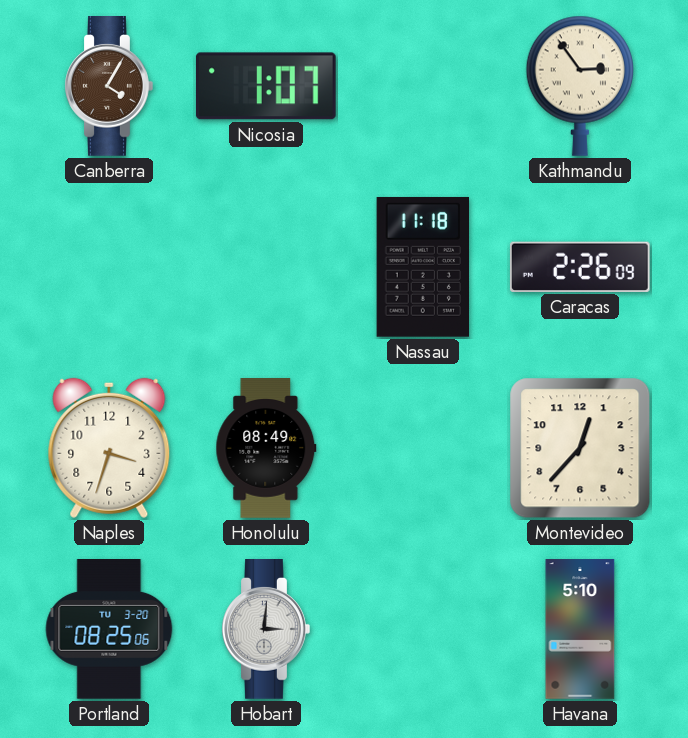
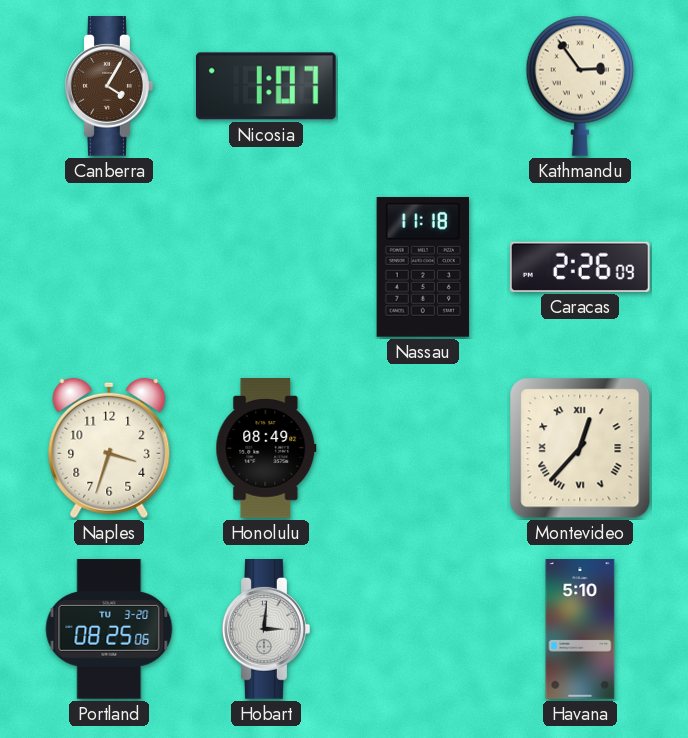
Montevideo numerals: Arabic -> Roman (580, 448)
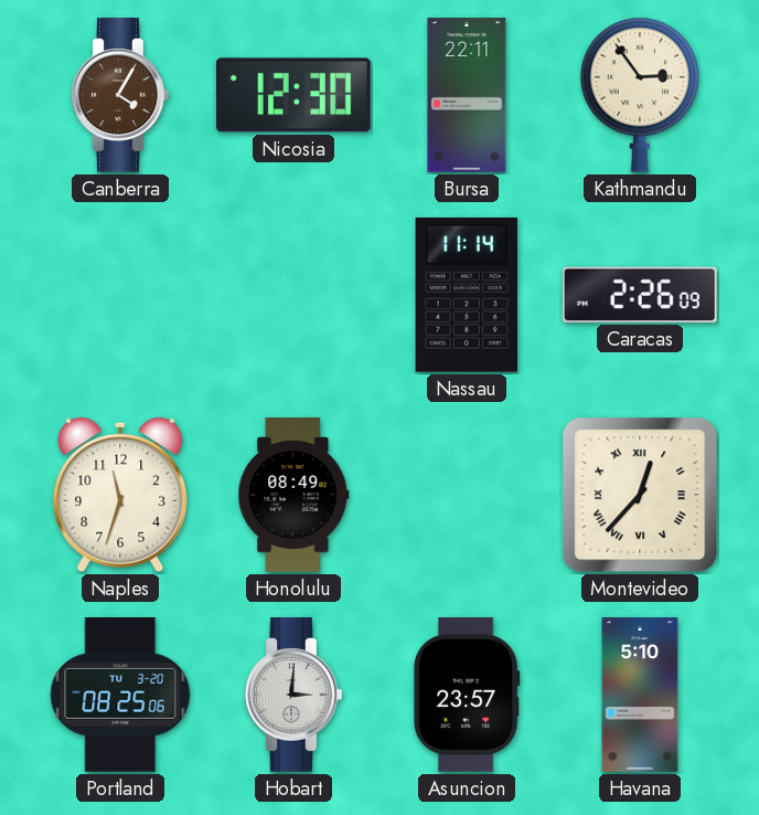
Nicosia: 1:07 -> 12:30 (293, 95)
Bursa: none -> 22:11 (467, 95)
Nassau: 11:18 -> 11:14 (466, 295)
Naples: 3:33 -> 11:33 (120, 495)
Asuncion: none -> 23:57 (467, 696)
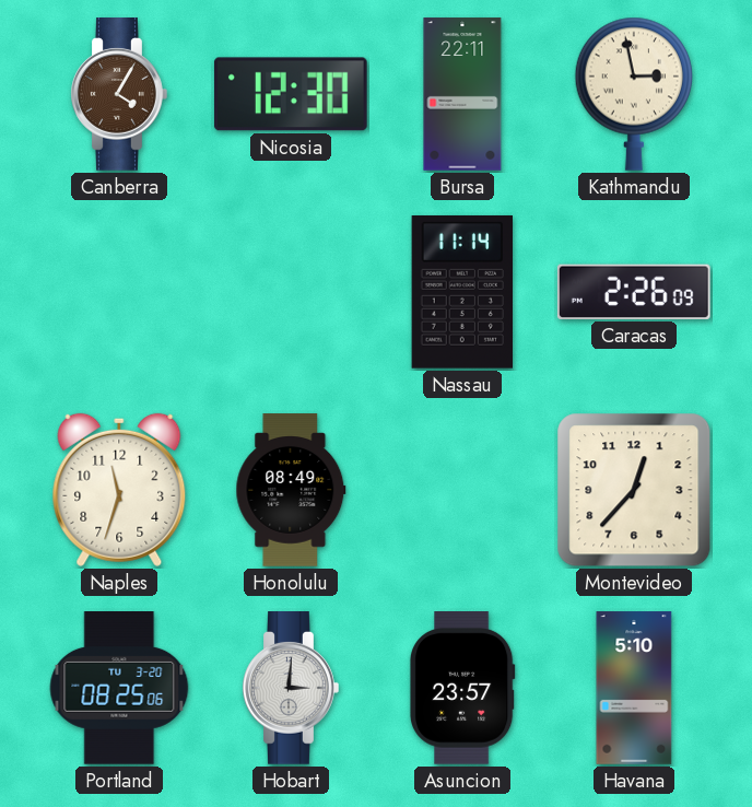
Kathmandu: 2:54 -> 2:58 (633, 94)
Montevideo numerals: Roman -> Arabic (634, 490)
